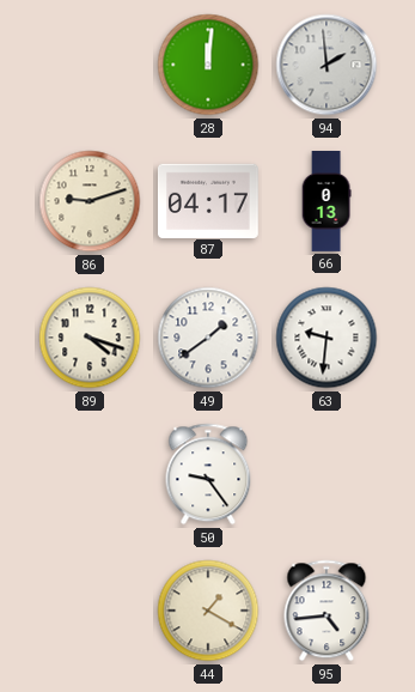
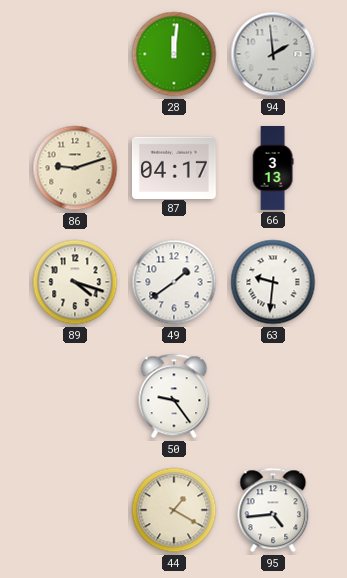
66: 0:13 -> 3:13 (273, 169)
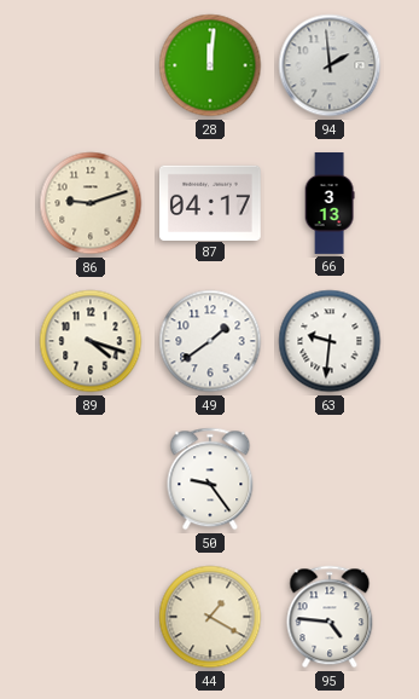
95: 4:44 -> 4:46 (330, 617)
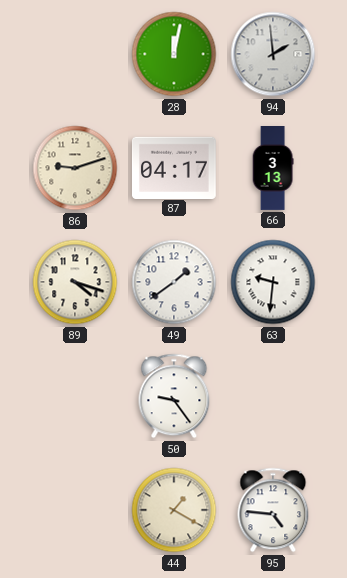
28: 12:01 -> 12:02 (174, 54)
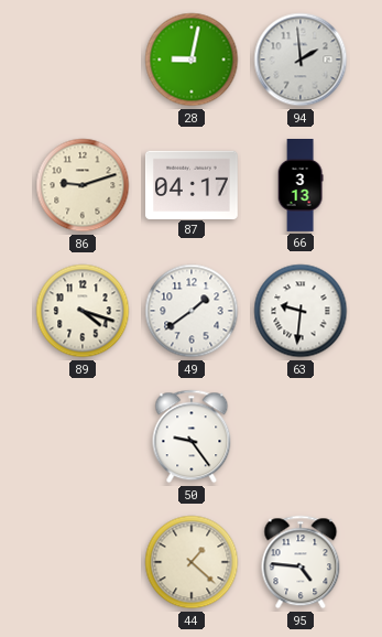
28: 12:02 -> 9:02 (192, 60)
44: 1:20 -> 1:22 (192, 562)
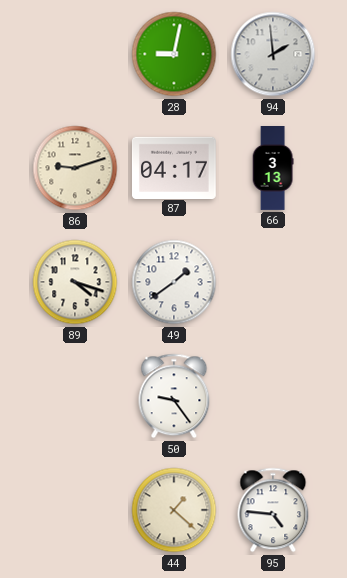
63: 9:31 -> none (301, 311)
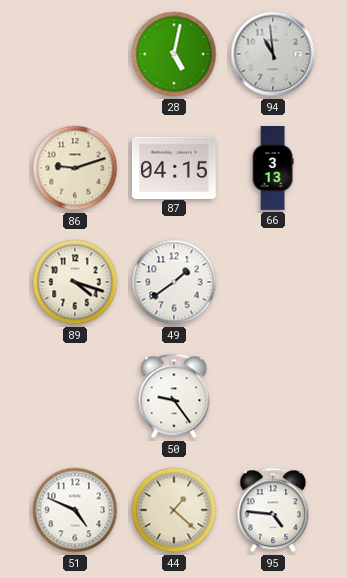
28: 9:02 -> 5:02 (174, 54)
94: 1:59 -> 10:59 (273, 54)
87: 04:17 -> 04:15 (174, 167)
51: none -> 4:49 (75, 510)
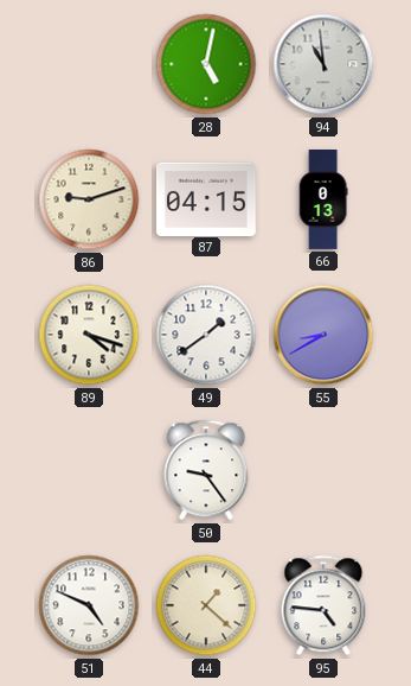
66: 3:13 -> 0:13 (323, 201)
55: none -> 8:40 (323, 335)
